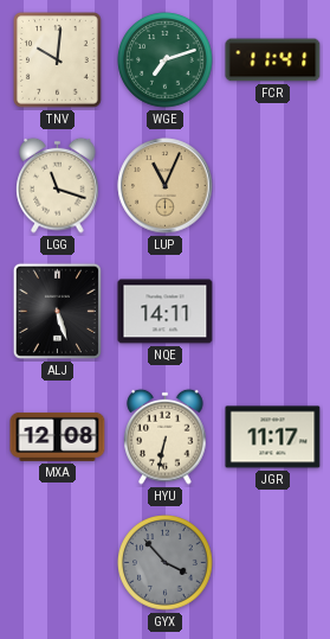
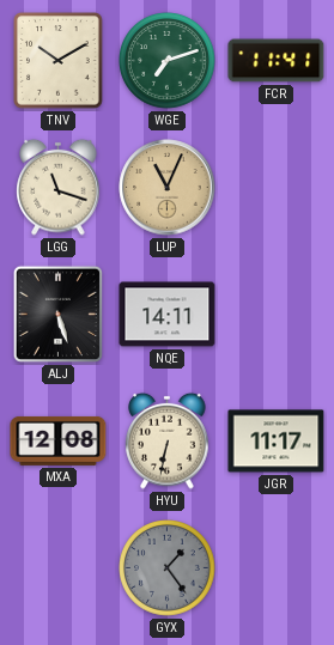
TNV: 10:01 -> 10:10 (59, 61)
GYX: 3:53 -> 1:24 (168, 568)
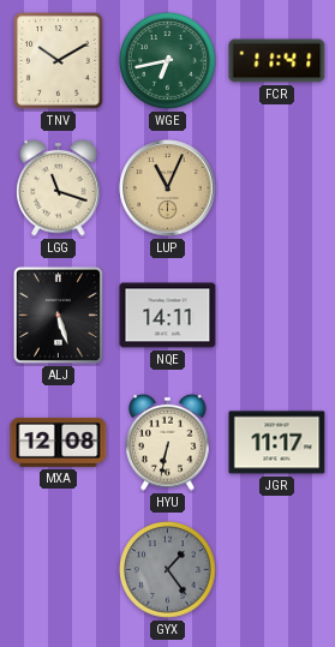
WGE: 7:12 -> 6:43 (168, 61)
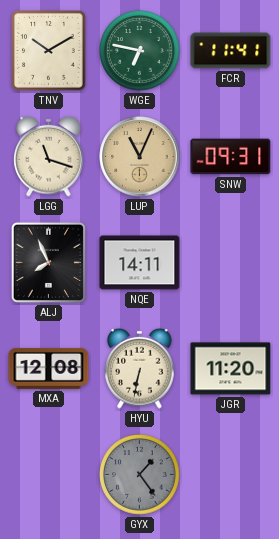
WGE: 6:43 -> 6:47 (140, 51)
SNW: none -> 09:31 (231, 157)
ALJ: 5:27 -> 7:56 (48, 262)
JGR: 11:17 -> 11:20 (231, 369)
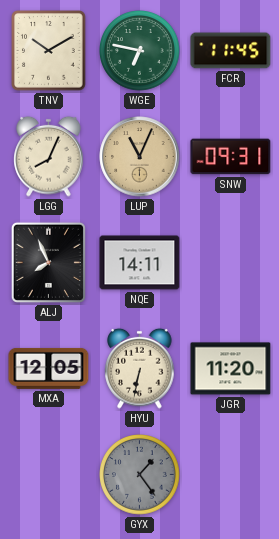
FCR: 11:41 -> 11:45 (231, 51)
LGG: 11:18 -> 8:04 (49, 156)
MXA: 12:08 -> 12:05 (49, 368)
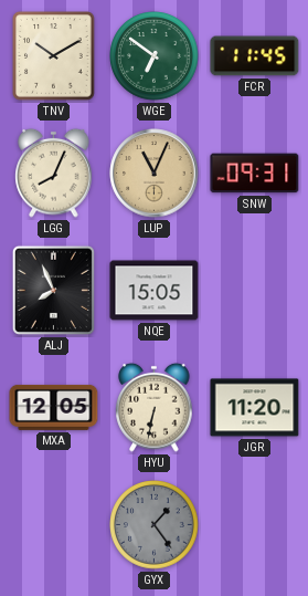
WGE: 6:47 -> 6:51 (155, 56)
NQE: 14:11 -> 15:05 (155, 291)
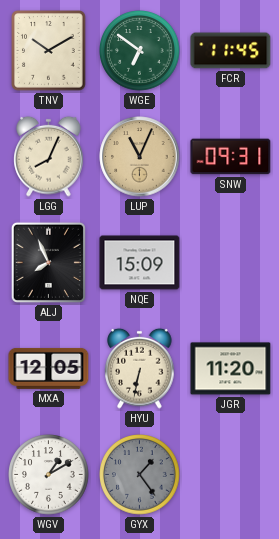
NQE: 15:05 -> 15:09 (140, 263)
WGV: none -> 1:10 (49, 475)
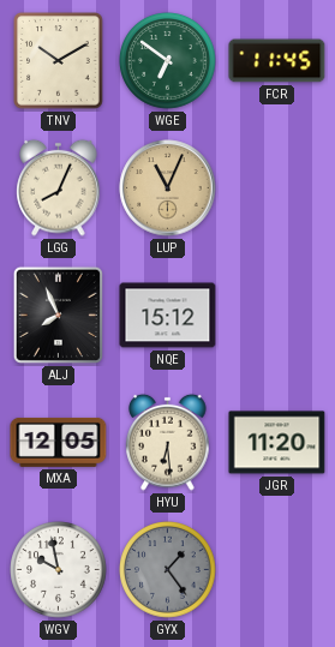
SNW: 09:31 -> none (231, 157)
NQE: 15:09 -> 15:12 (168, 316)
HYU: 6:32 -> 6:29 (168, 442)
WGV: 1:10 -> 9:58 (59, 570)
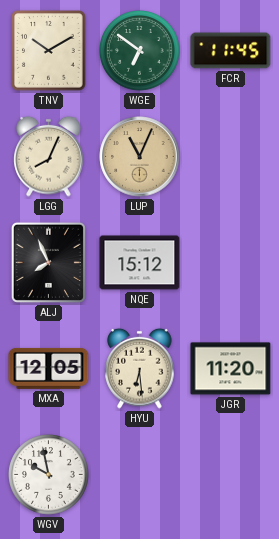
GYX: 1:24 -> none (168, 570)
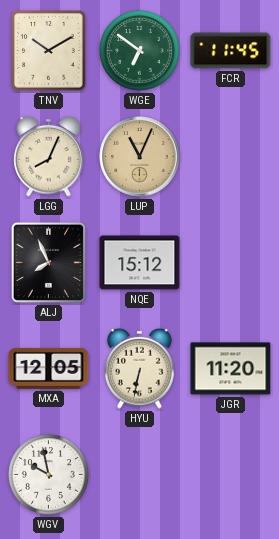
HYU: 6:29 -> 6:32 (140, 368)
